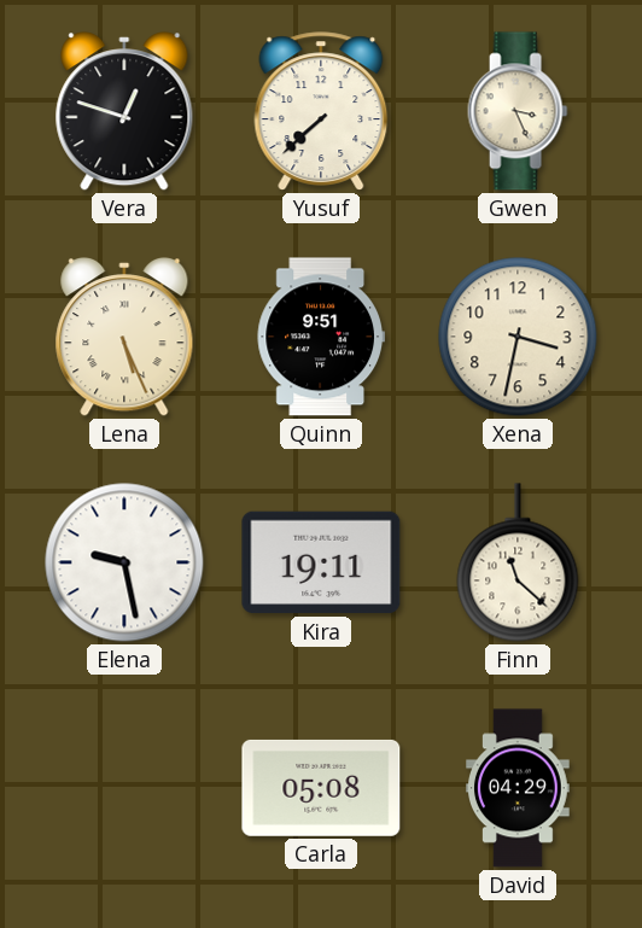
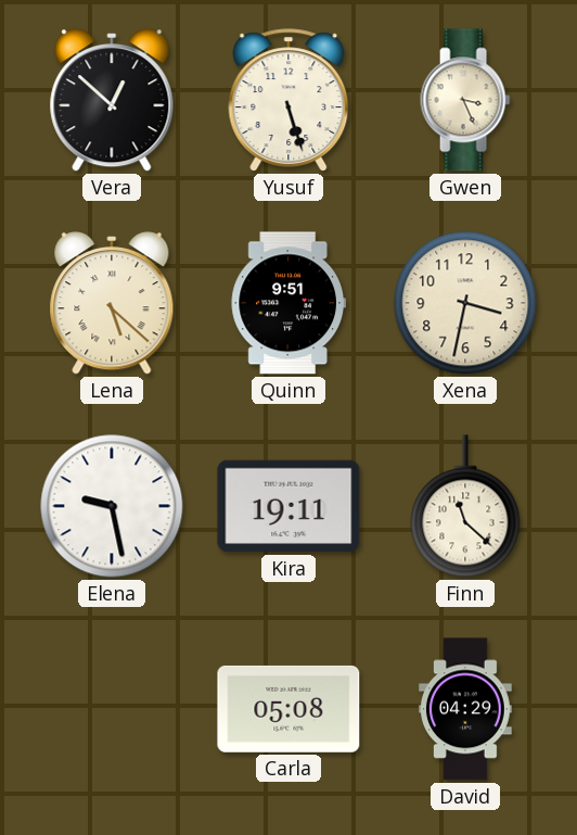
Vera: 12:48 -> 12:52 (112, 101)
Yusuf: 7:38 -> 5:27 (288, 100)
Lena: 5:26 -> 5:22 (112, 304)
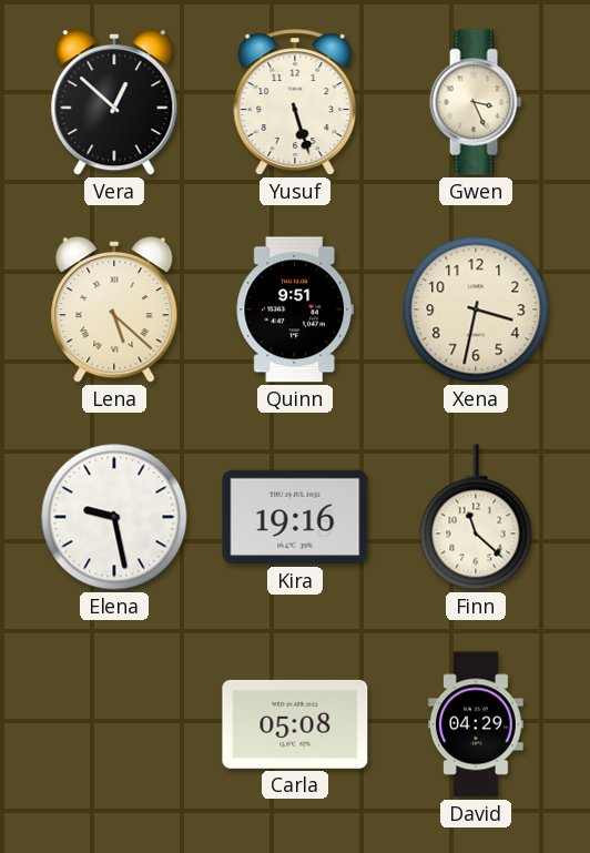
Kira: 19:11 -> 19:16 (295, 517)
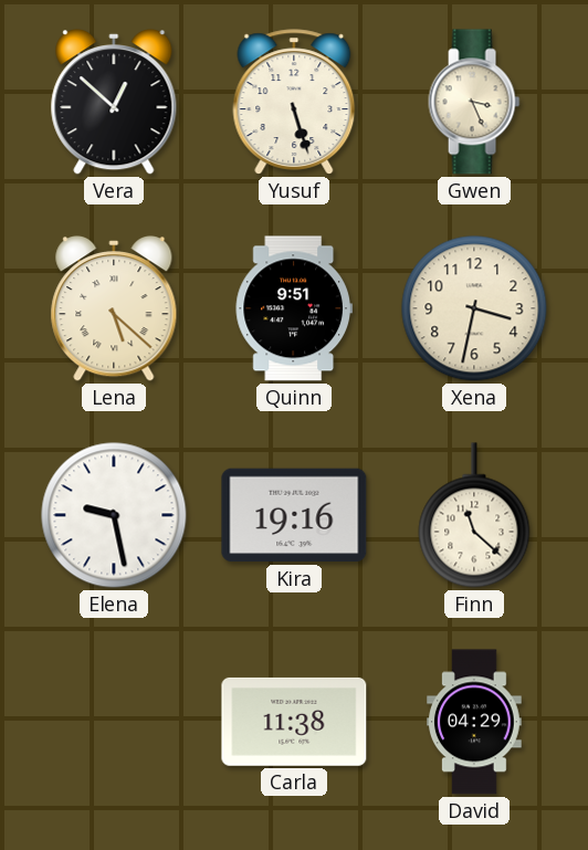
Carla: 05:08 -> 11:38 (294, 722)
